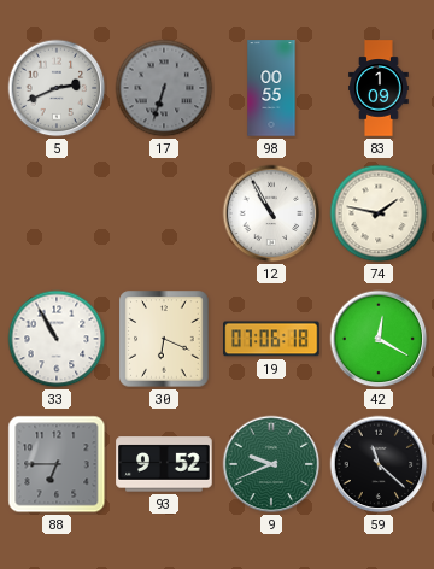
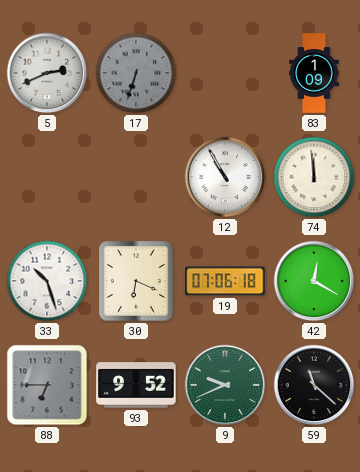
98: 00:55 -> none (271, 88)
74: 1:47 -> 11:59 (314, 177)
33: 10:55 -> 10:27 (47, 281)
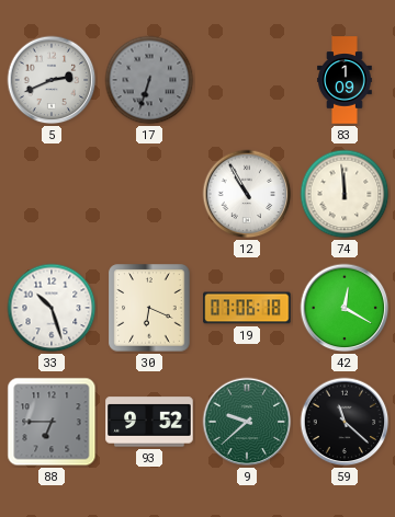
9: 9:41 -> 9:38 (247, 422)
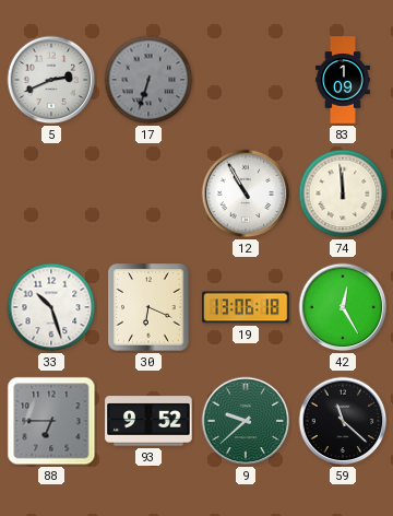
19: 07:06 -> 13:06 (246, 307)
42: 12:20 -> 12:25 (343, 307)
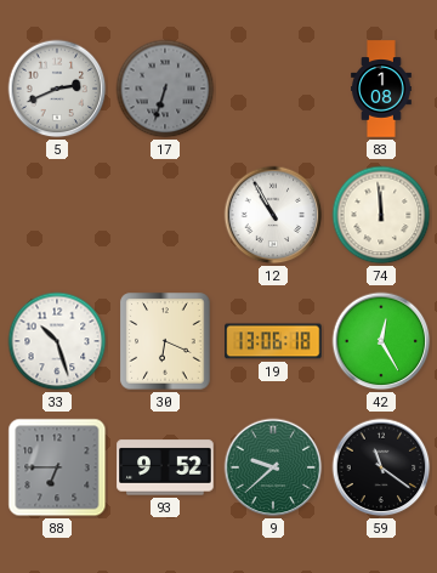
83: 1:09 -> 1:08 (381, 89)
59: 11:22 -> 11:21 (381, 467)
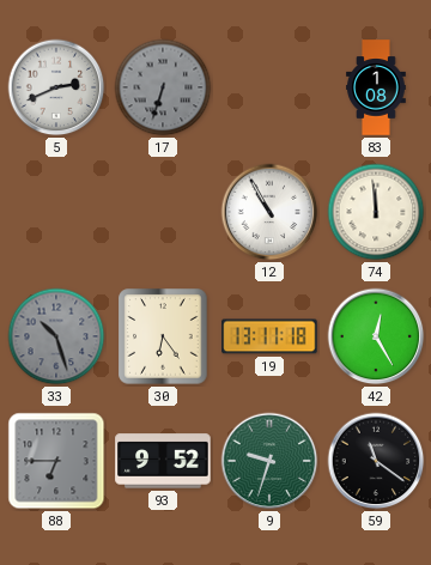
33 dial: white -> grey (56, 336)
30: 6:19 -> 6:24 (163, 336)
19: 13:06 -> 13:11 (269, 336)
9: 9:38 -> 9:33 (269, 461)
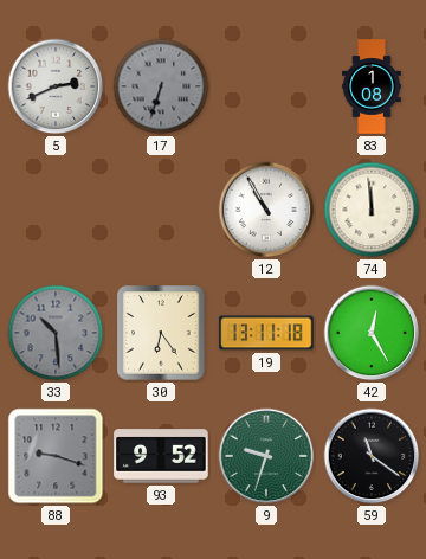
33: 10:27 -> 10:29 (56, 333)
88: 6:45 -> 9:18 (56, 456)
